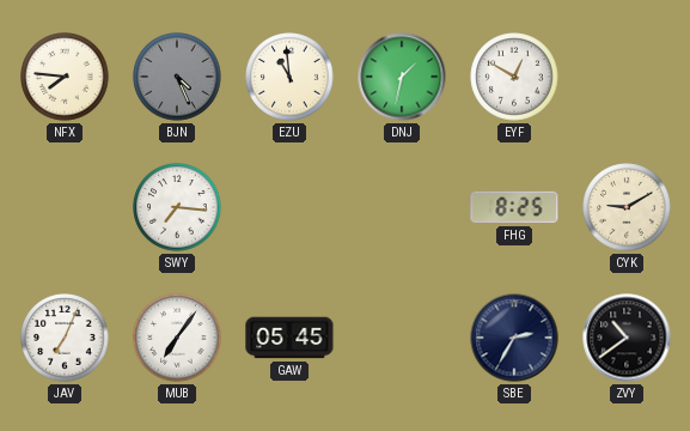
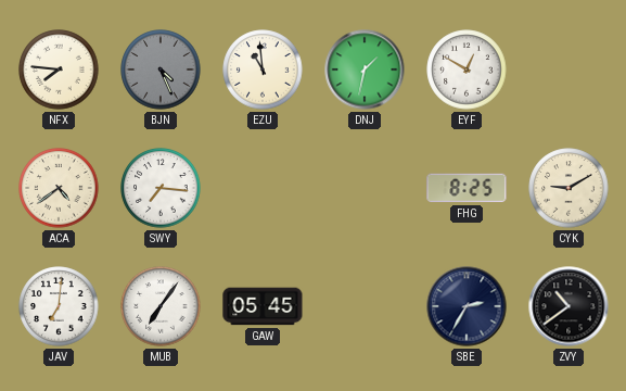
ACA: none -> 4:39 (59, 188)
JAV: 7:04 -> 7:01 (59, 306)
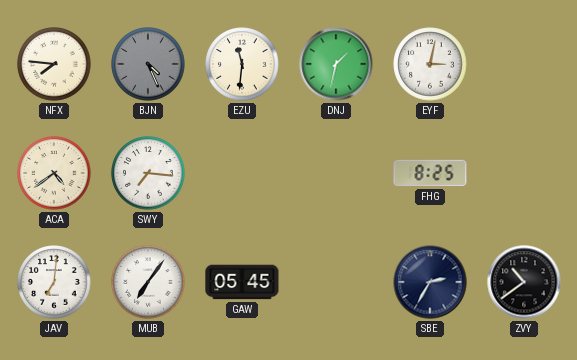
EZU: 10:59 -> 11:31 (242, 64)
EYF: 12:50 -> 3:02 (430, 64)
CYK: 9:10 -> none (568, 188)
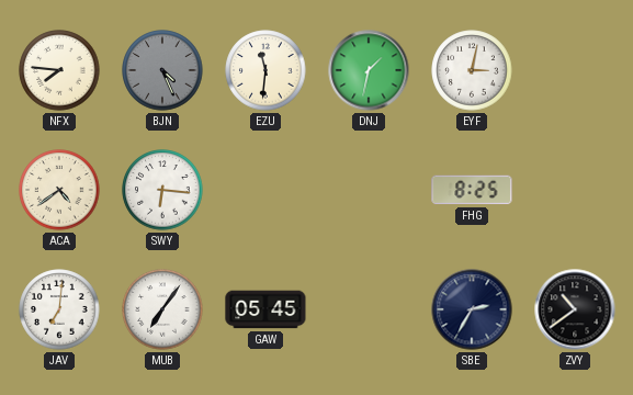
SWY: 7:16 -> 6:16 (162, 190)
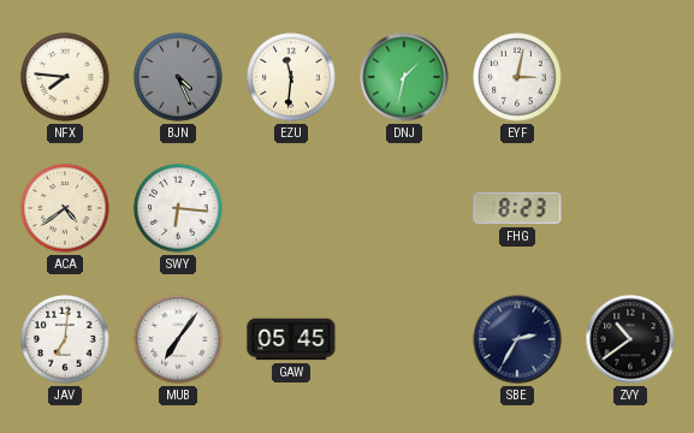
FHG: 8:25 -> 8:23 (517, 208)
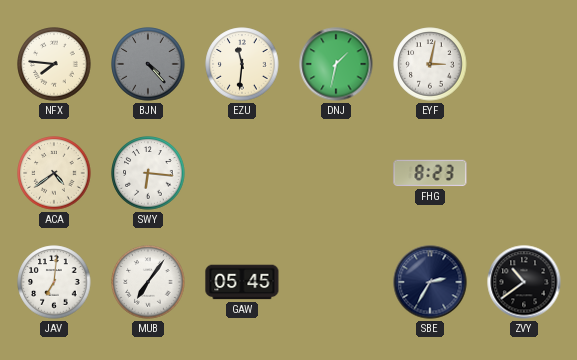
BJN: 4:26 -> 4:23 (148, 64)
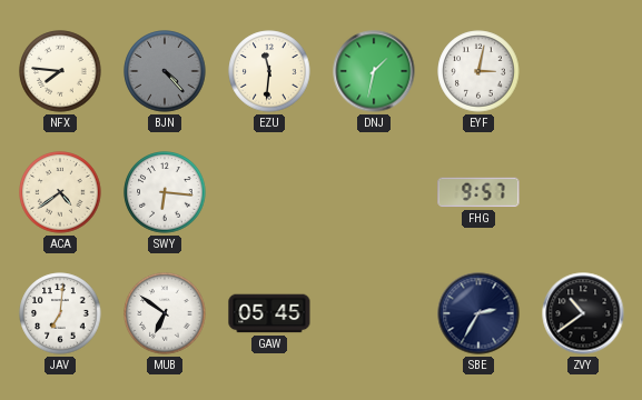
FHG: 8:23 -> 9:57 (478, 192)
MUB: 7:06 -> 6:51 (165, 313)
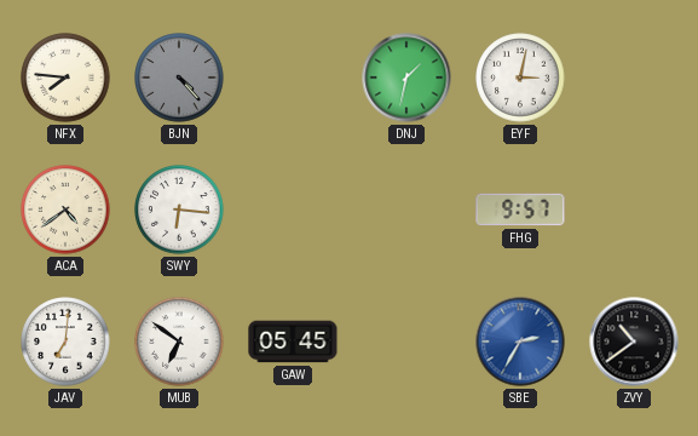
EZU: 11:31 -> none (269, 71)
SBE dial: navy -> blue (520, 342)
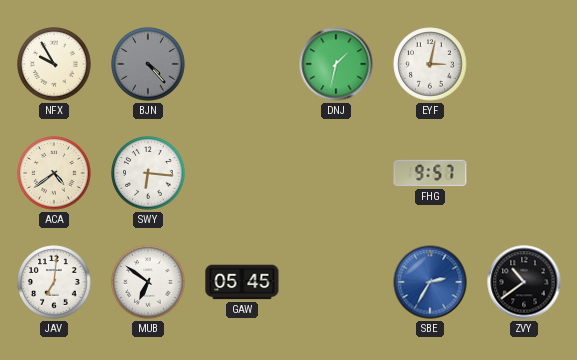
NFX: 7:46 -> 9:55 (54, 64)
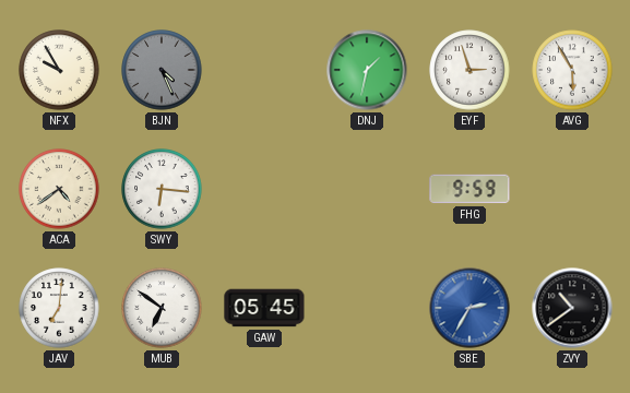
BJN: 4:23 -> 4:26 (162, 70)
EYF: 3:02 -> 2:57 (469, 70)
AVG: none -> 5:55 (572, 70)
FHG: 9:57 -> 9:59 (469, 189)
